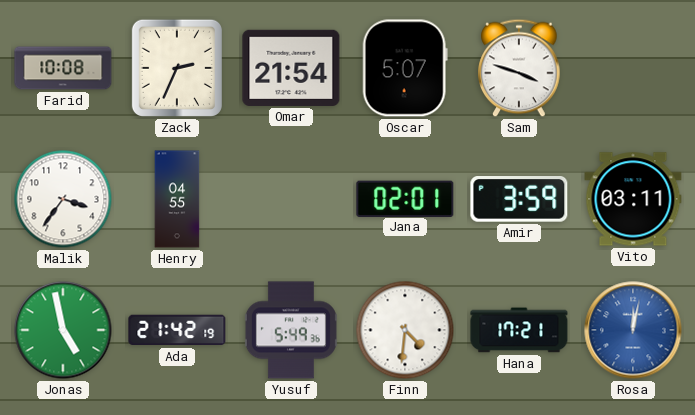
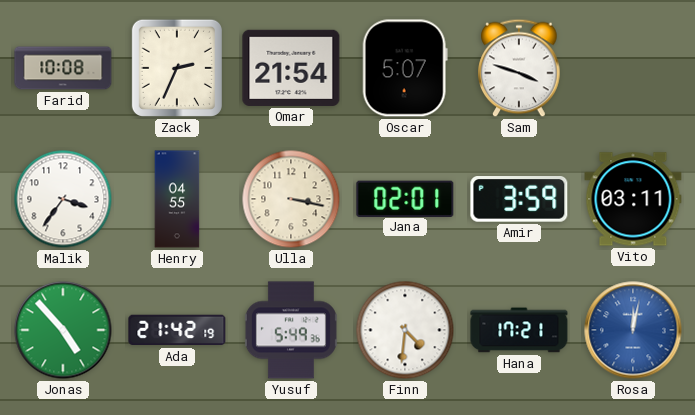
Ulla: none -> 3:17 (291, 199)
Jonas: 4:58 -> 4:53 (63, 330)
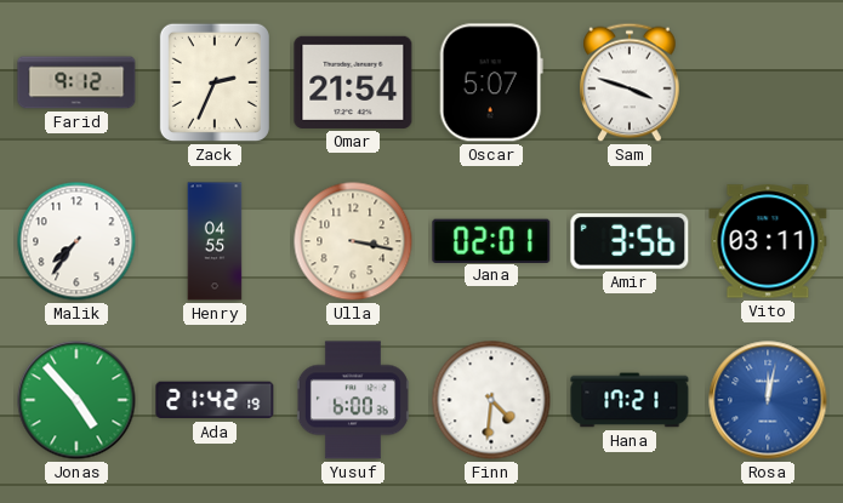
Farid: 10:08 -> 9:12 (76, 82)
Malik: 3:36 -> 7:36 (76, 241)
Amir: 3:59 -> 3:56 (630, 242)
Yusuf: 5:49 -> 6:00 (353, 400)
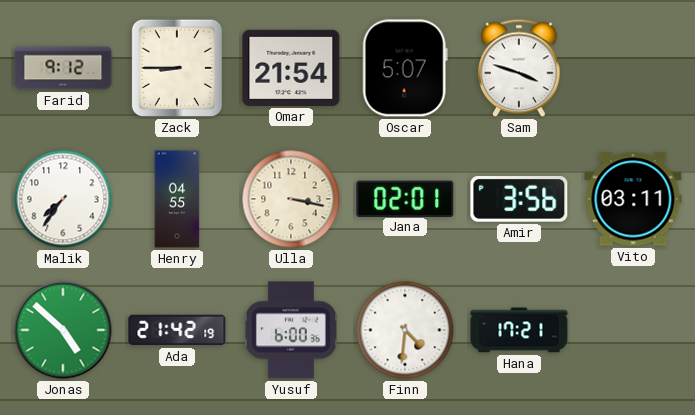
Zack: 2:34 -> 8:45 (177, 68)
Jonas: 4:53 -> 4:52 (63, 330)
Rosa: 12:02 -> none (768, 400)
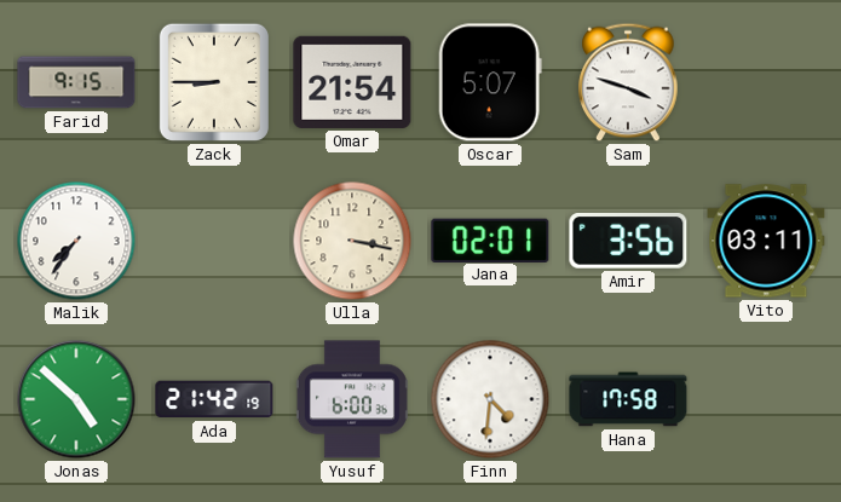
Farid: 9:12 -> 9:15 (76, 82)
Henry: 04:55 -> none (177, 199)
Hana: 17:21 -> 17:58 (628, 399)
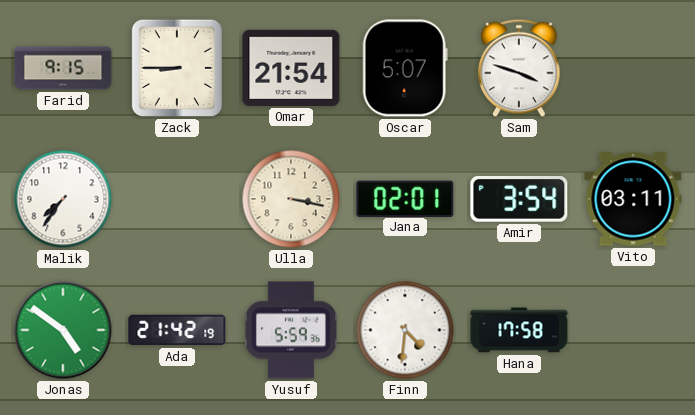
Amir: 3:56 -> 3:54 (519, 200)
Jonas: 4:52 -> 4:51 (63, 330)
Yusuf: 6:00 -> 5:59 (291, 330)
